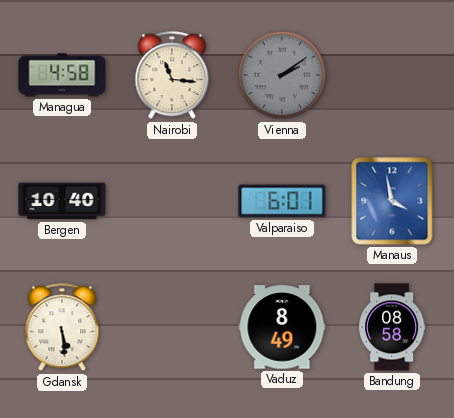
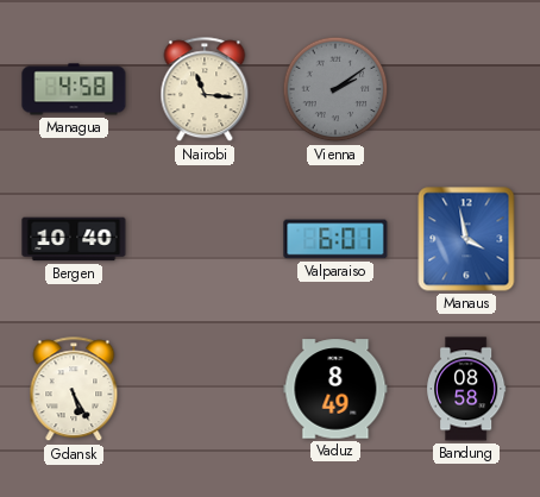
Gdansk: 5:29 -> 5:25 (74, 390)
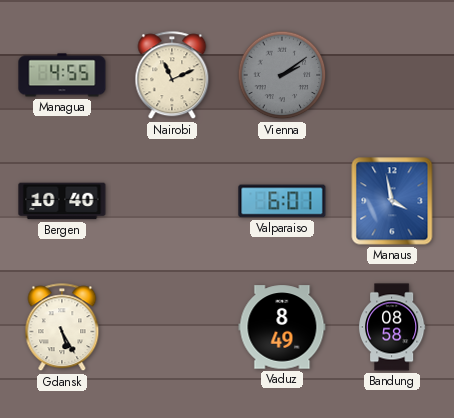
Managua: 4:58 -> 4:55 (62, 75)
Nairobi: 11:16 -> 11:11 (172, 76)
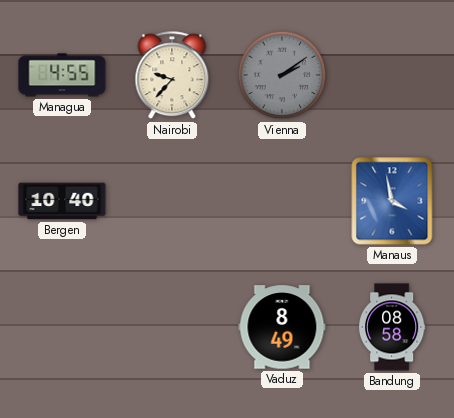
Nairobi: 11:11 -> 9:37 (172, 76)
Valparaiso: 6:01 -> none (282, 201)
Gdansk: 5:25 -> none (62, 328)
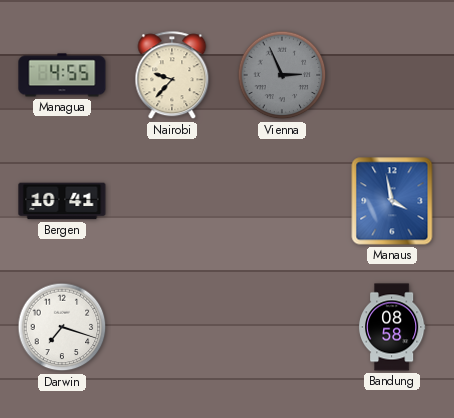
Vienna: 2:09 -> 2:56 (282, 75)
Bergen: 10:40 -> 10:41 (62, 201)
Darwin: none -> 7:18 (62, 327)
Vaduz: 8:49 -> none (282, 327)
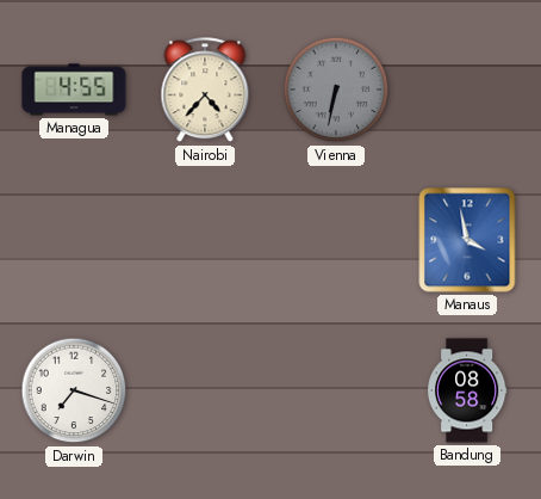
Nairobi: 9:37 -> 4:37 (205, 91)
Vienna: 2:56 -> 6:32 (336, 90)
Bergen: 10:41 -> none (62, 201)
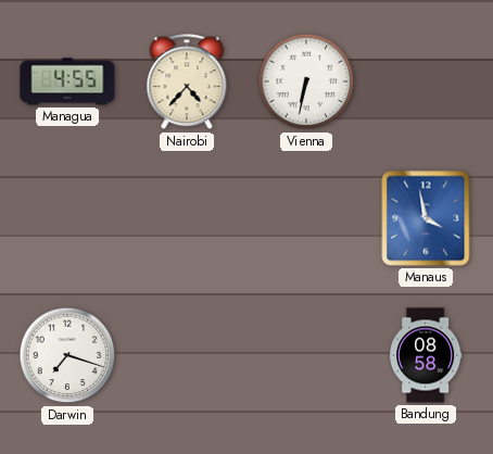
Vienna dial: grey -> white (306, 81)
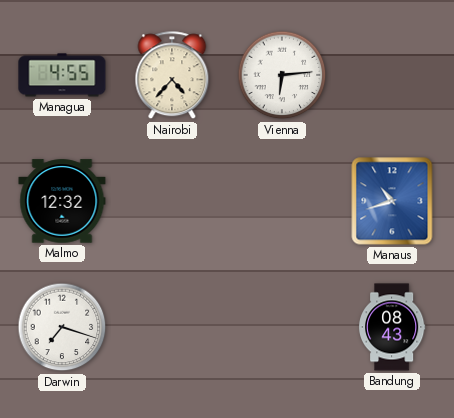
Vienna: 6:32 -> 6:14 (282, 75)
Malmo: none -> 12:32 (62, 201)
Manaus: 3:58 -> 10:42 (392, 201)
Bandung: 08:58 -> 08:43 (392, 327)
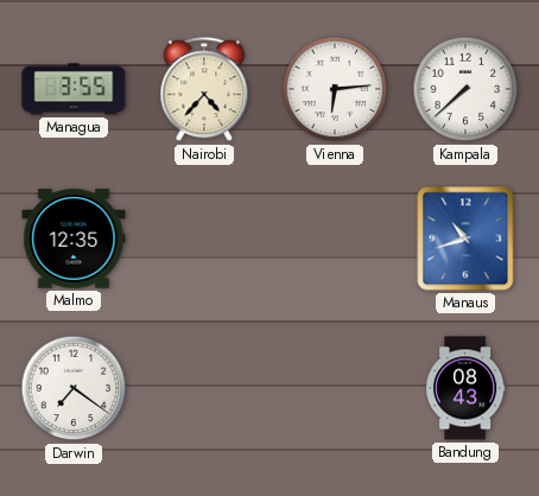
Managua: 4:55 -> 3:55 (74, 89)
Kampala: none -> 7:38 (465, 89)
Malmo: 12:32 -> 12:35 (74, 239)
Darwin: 7:18 -> 7:21 (74, 388)
